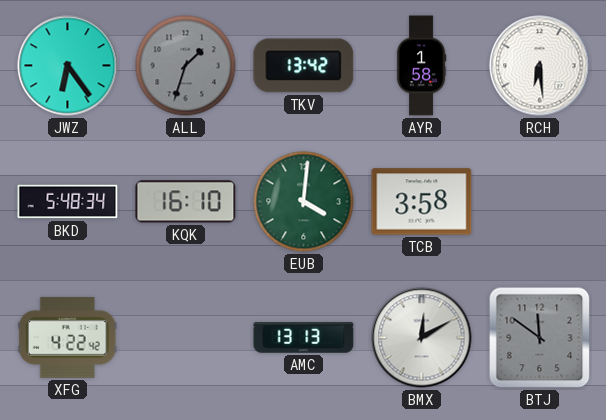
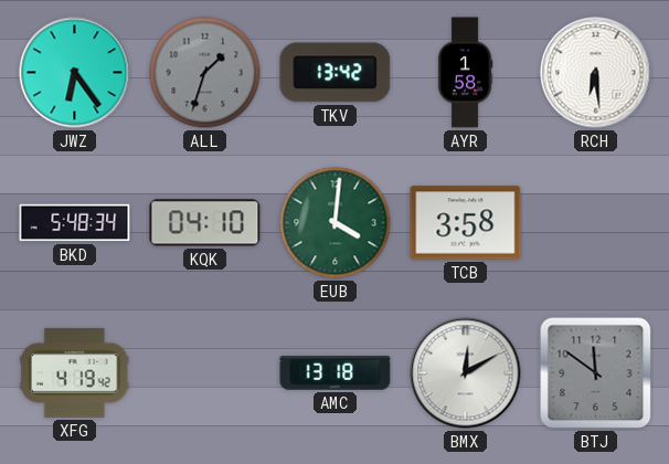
KQK: 16:10 -> 04:10 (205, 223)
XFG: 4:22 -> 4:19 (74, 372)
AMC: 13:13 -> 13:18 (336, 373)
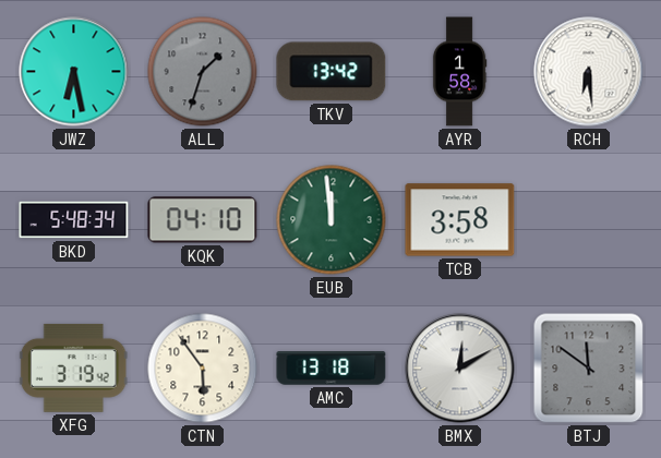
JWZ: 6:24 -> 6:28 (74, 72)
EUB: 4:01 -> 11:59 (332, 220)
XFG: 4:19 -> 3:19 (73, 367)
CTN: none -> 5:54 (203, 369)
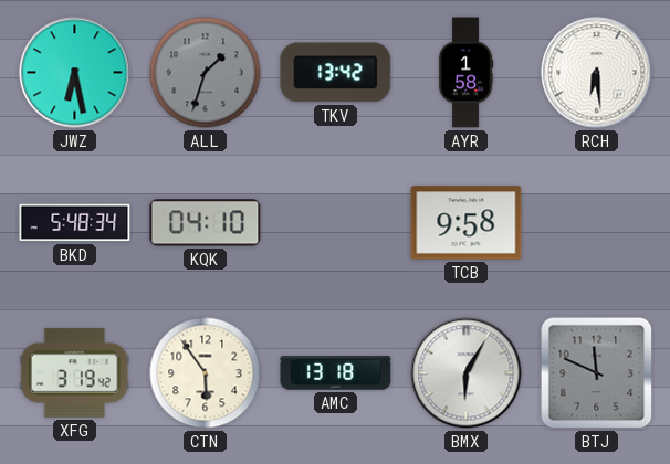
EUB: 11:59 -> none (332, 220)
TCB: 3:58 -> 9:58 (467, 223)
BMX: 12:10 -> 6:05 (467, 373)
BTJ: 11:51 -> 11:49 (597, 373)
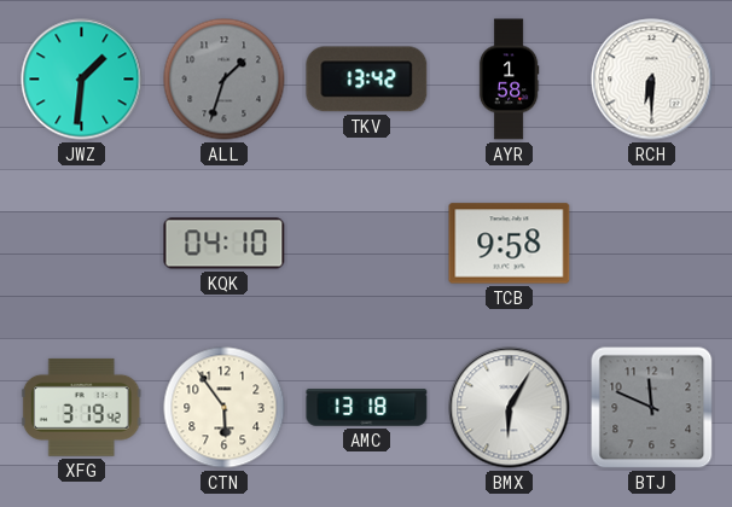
JWZ: 6:28 -> 1:31 (82, 80)
RCH: 6:29 -> 6:30 (652, 80)
BKD: 5:48 -> none (75, 223)
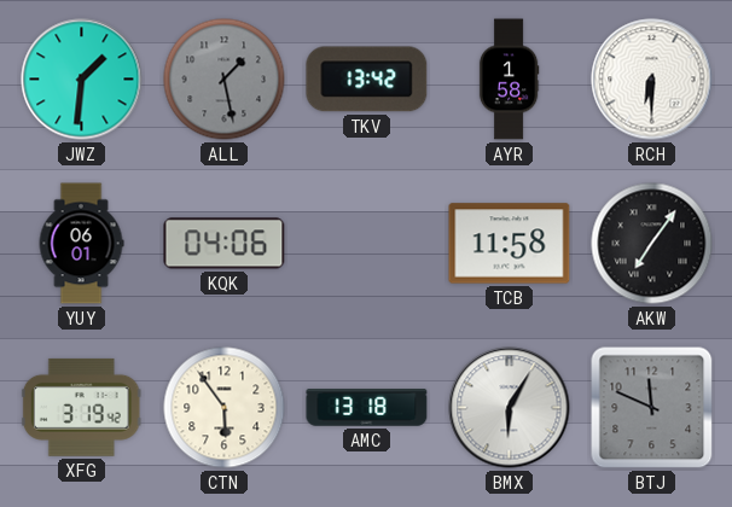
ALL: 1:33 -> 1:28 (225, 80)
YUY: none -> 06:01 (81, 244)
KQK: 04:10 -> 04:06 (225, 244)
TCB: 9:58 -> 11:58 (510, 244)
AKW: none -> 7:06 (652, 244)
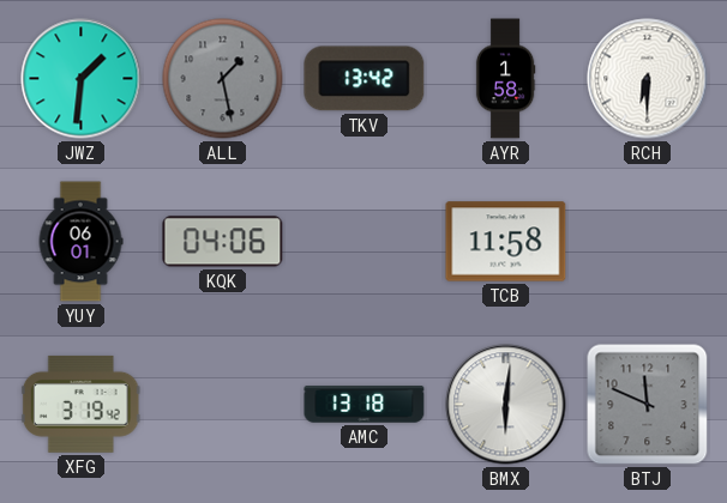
AKW: 7:06 -> none (652, 244)
CTN: 5:54 -> none (225, 408)
BMX: 6:05 -> 6:01 (506, 405)
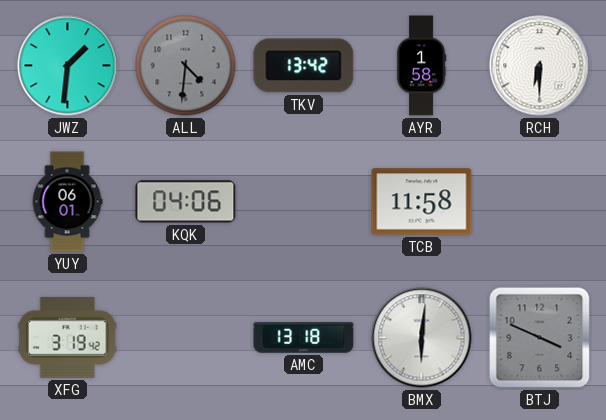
ALL: 1:28 -> 4:31 (186, 66)
BTJ: 11:49 -> 3:49 (540, 338)
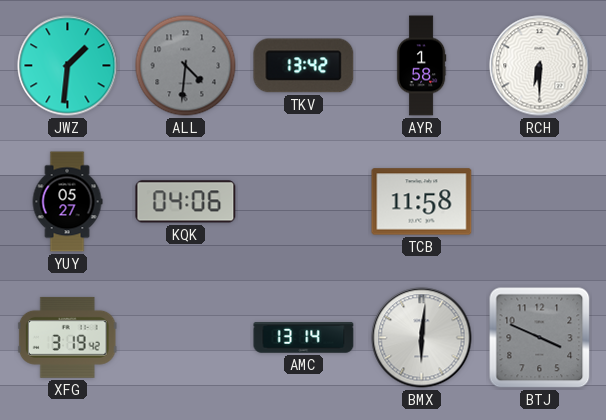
YUY: 06:01 -> 05:27 (67, 202)
AMC: 13:18 -> 13:14 (304, 338)
